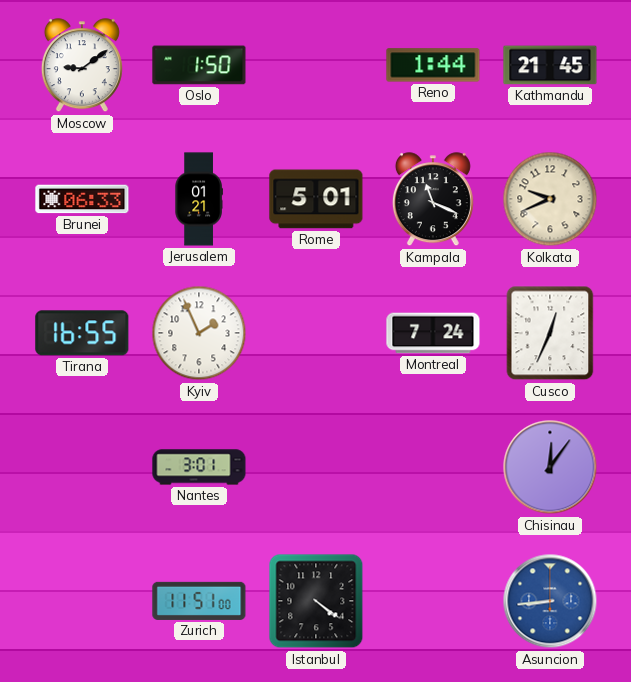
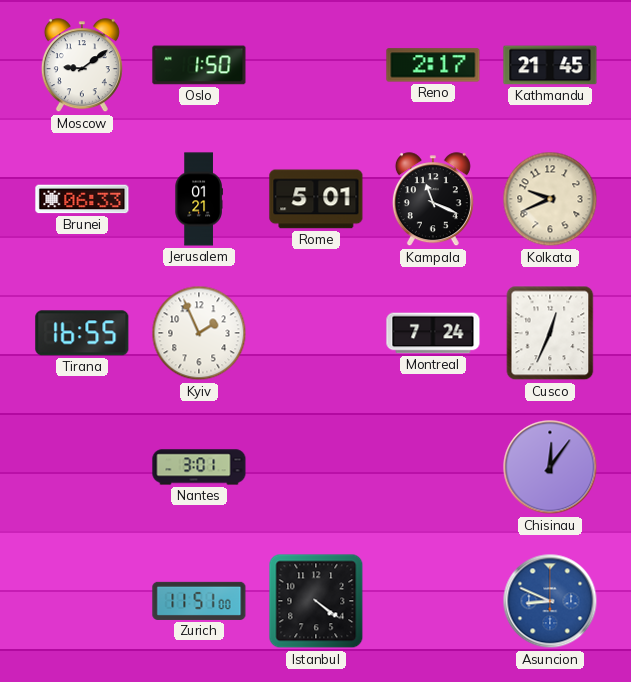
Reno: 1:44 -> 2:17 (433, 65)
Asuncion: 8:44 -> 8:49 (550, 601)
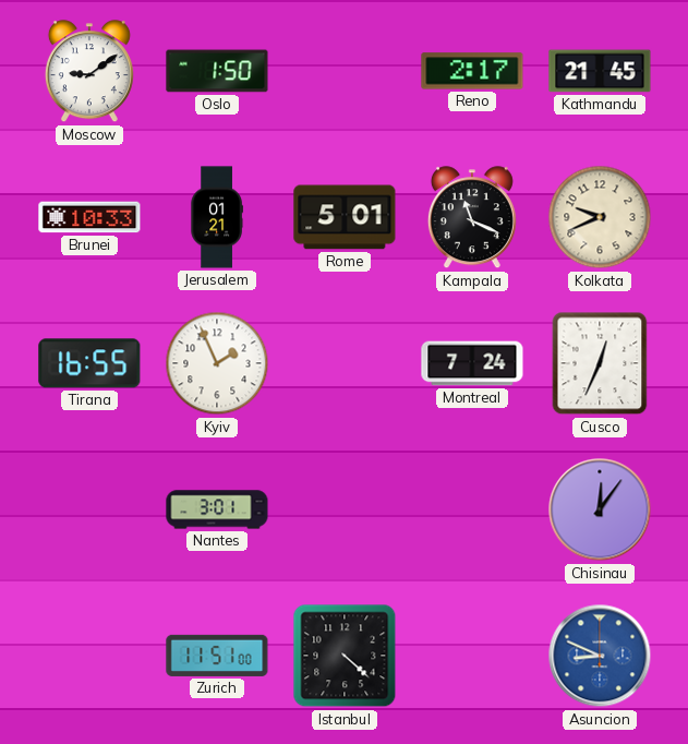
Brunei: 06:33 -> 10:33 (89, 217)
Istanbul: 4:21 -> 4:22 (345, 656)
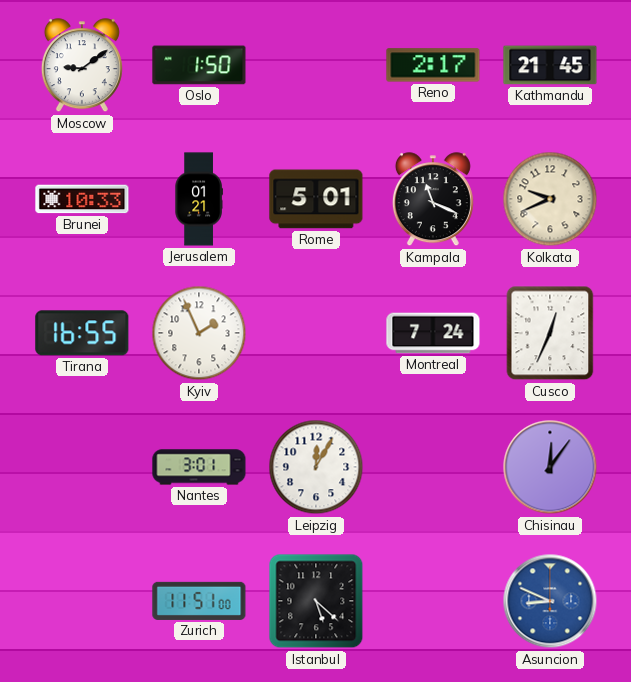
Leipzig: none -> 12:05 (316, 467)
Istanbul: 4:22 -> 5:22 (316, 601)
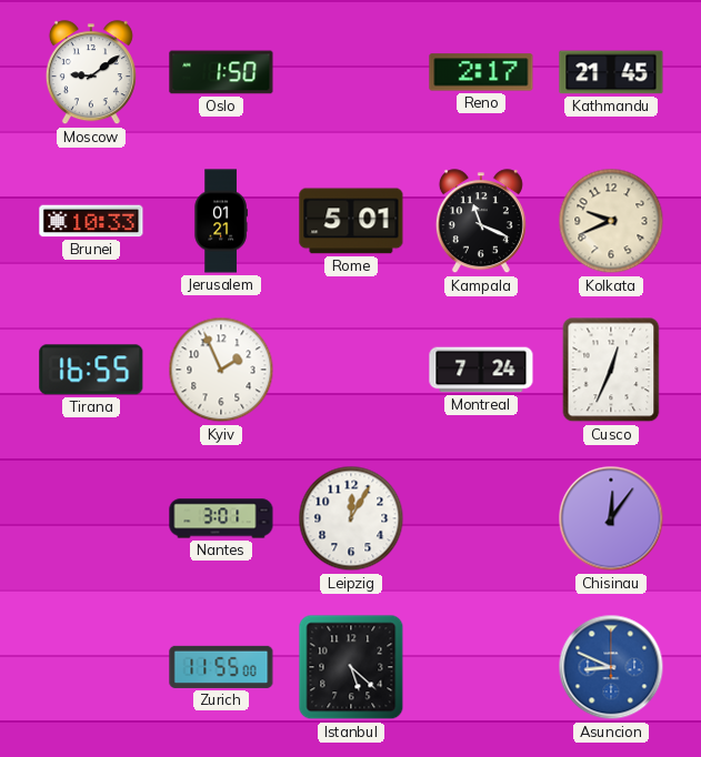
Zurich: 11:51 -> 11:55 (221, 667)
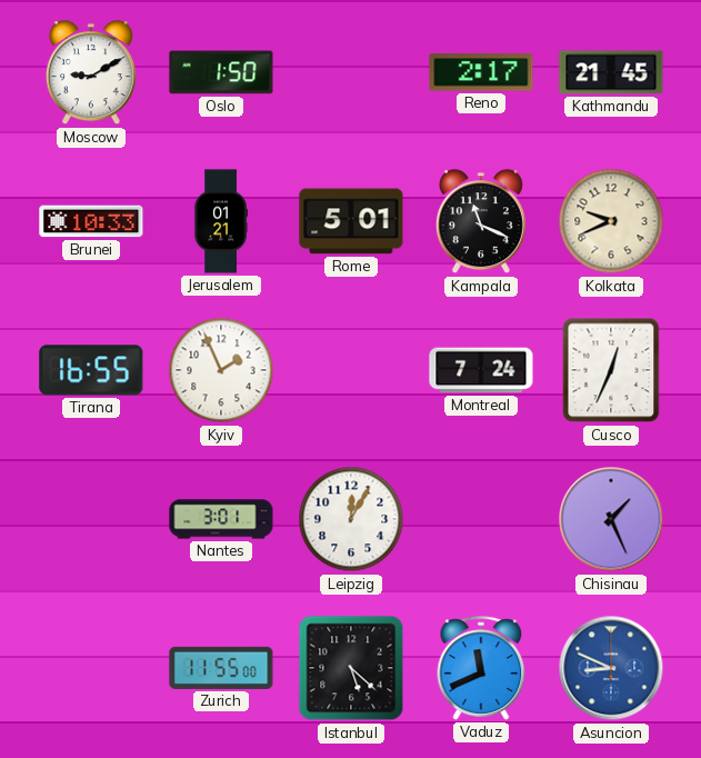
Moscow: 9:09 -> 9:10 (91, 73)
Chisinau: 12:06 -> 1:26 (611, 519)
Vaduz: none -> 11:41 (481, 668)
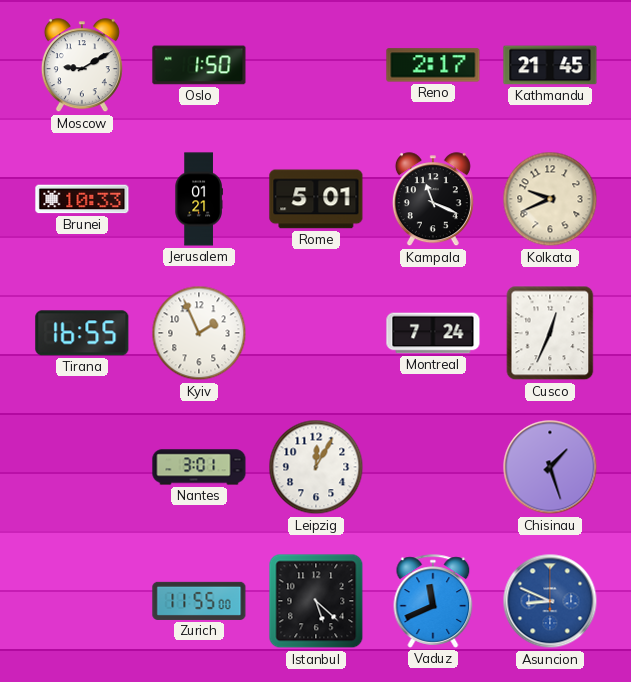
Chisinau: 1:26 -> 1:27 (550, 467)
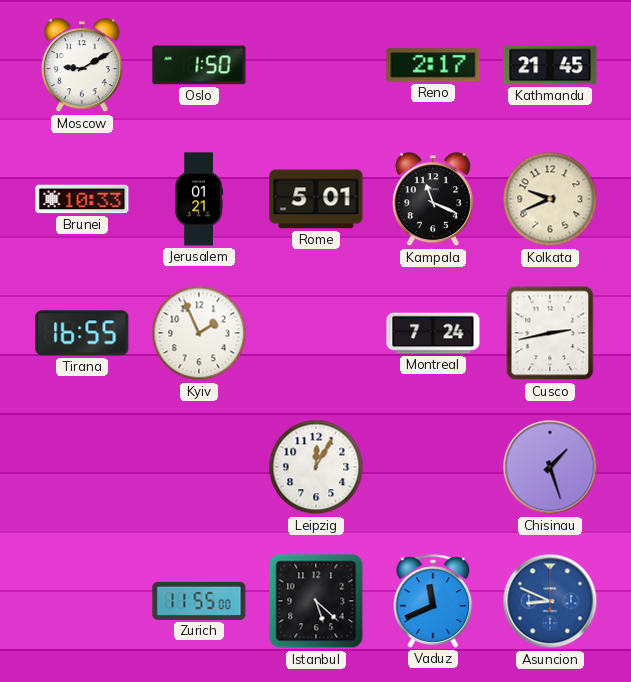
Cusco: 12:34 -> 2:43 (550, 333)
Nantes: 3:01 -> none (199, 467)
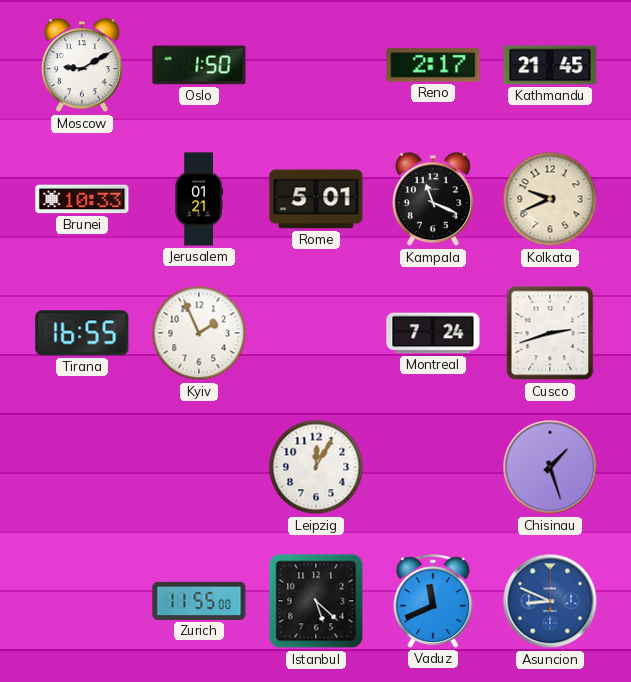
Cusco: 2:43 -> 2:42 (550, 333)
